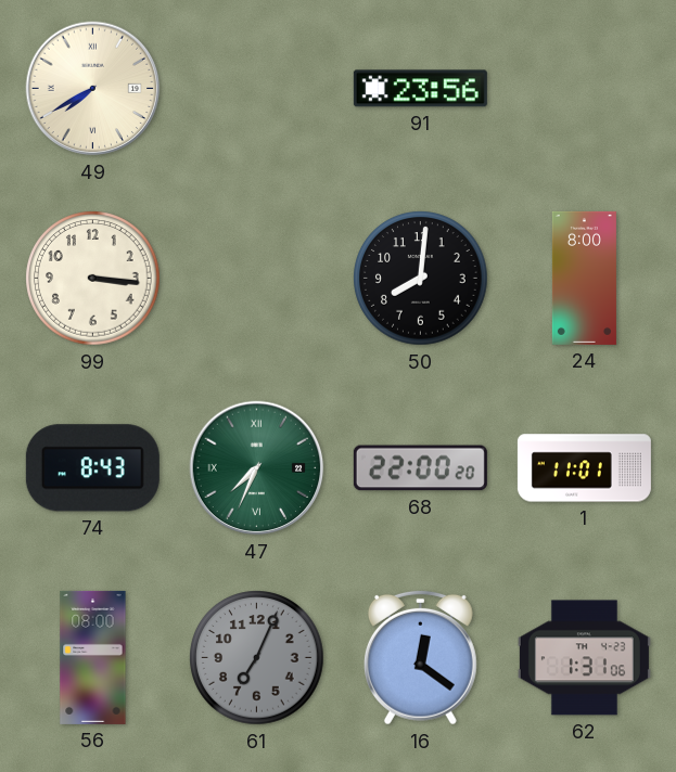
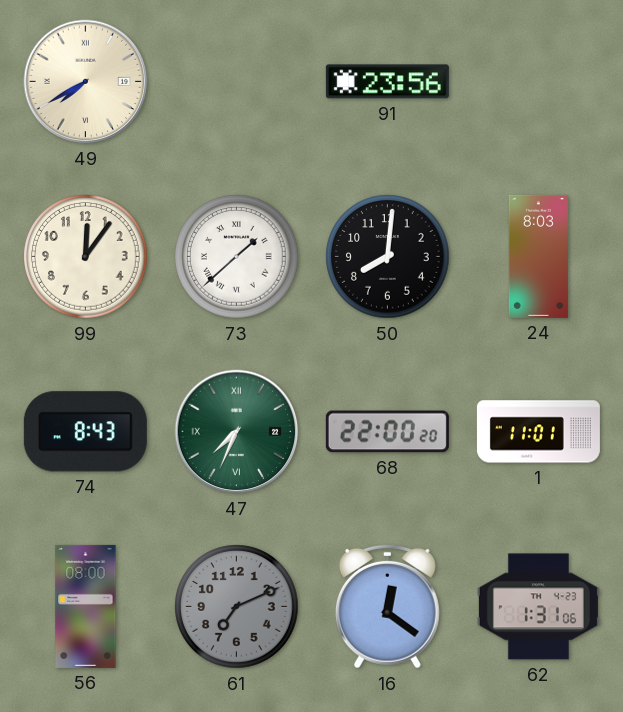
99: 3:16 -> 12:06 (86, 257)
73: none -> 1:38 (237, 257)
24: 8:00 -> 8:03 (538, 256)
61: 7:04 -> 7:11 (237, 607)
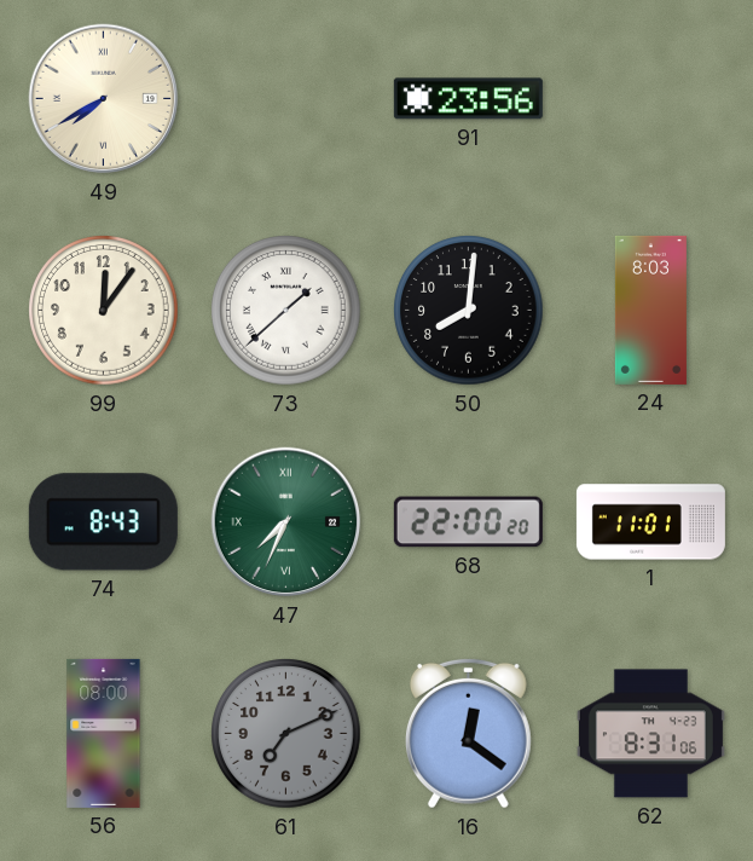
62: 1:31 -> 8:31 (650, 734)
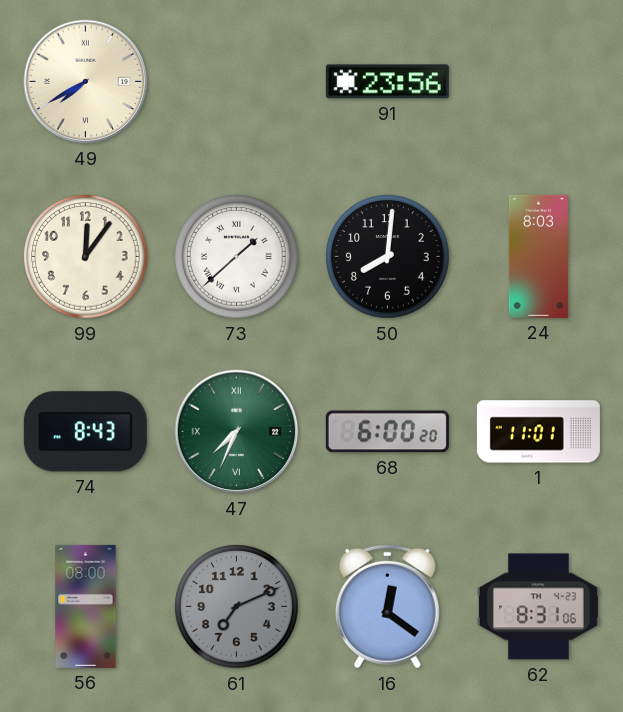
68: 22:00 -> 6:00 (387, 432)
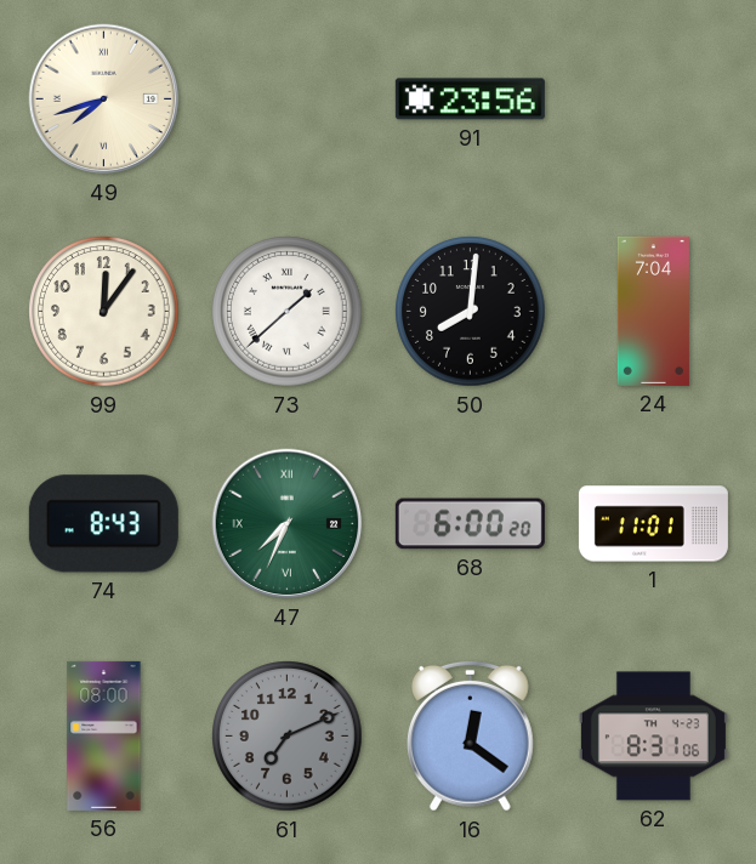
49: 7:40 -> 7:42 (104, 100)
24: 8:03 -> 7:04 (653, 311)
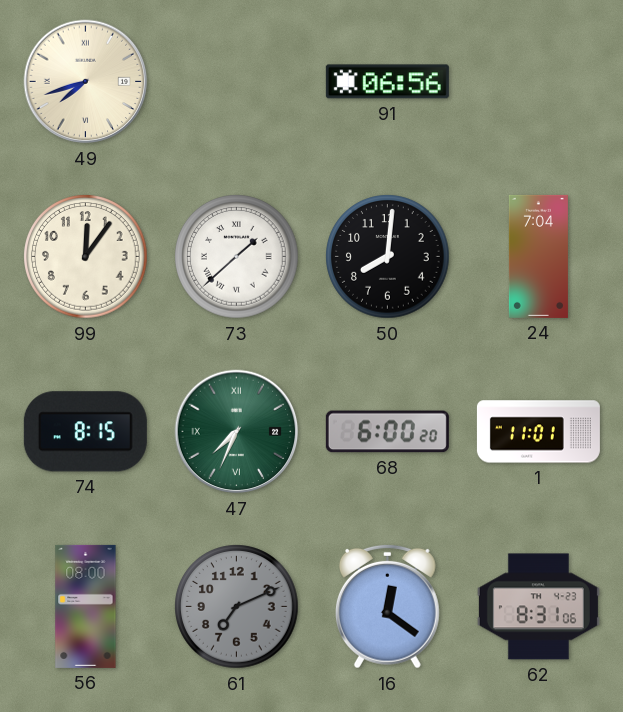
91: 23:56 -> 06:56 (387, 82)
74: 8:43 -> 8:15 (85, 432)
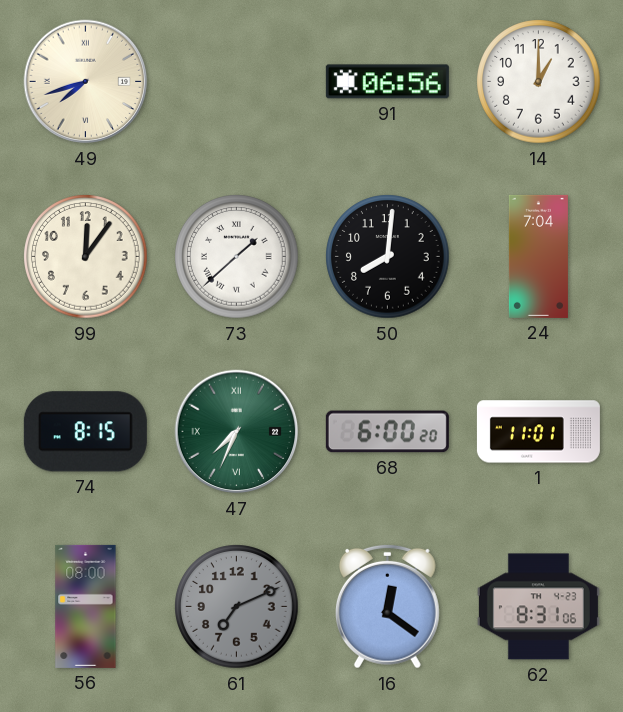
14: none -> 1:00 (539, 82)
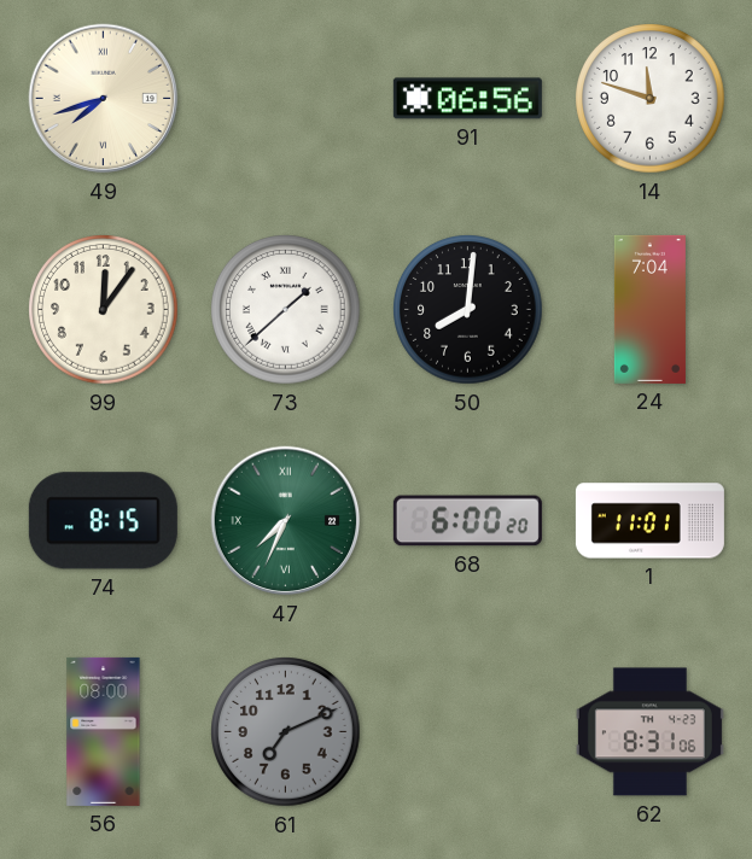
14: 1:00 -> 11:48 (651, 99)
16: 12:21 -> none (387, 606)
